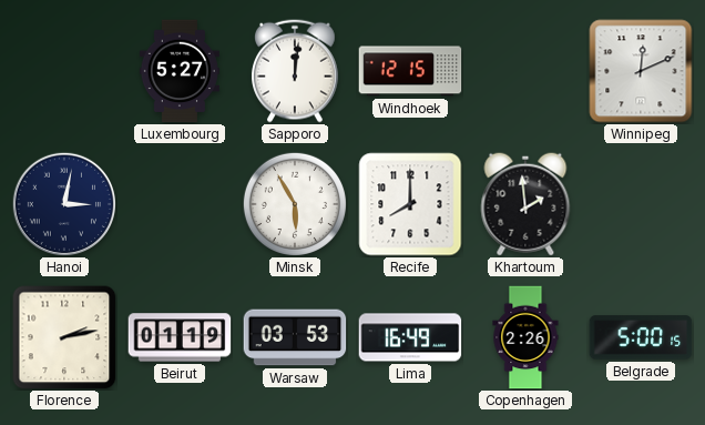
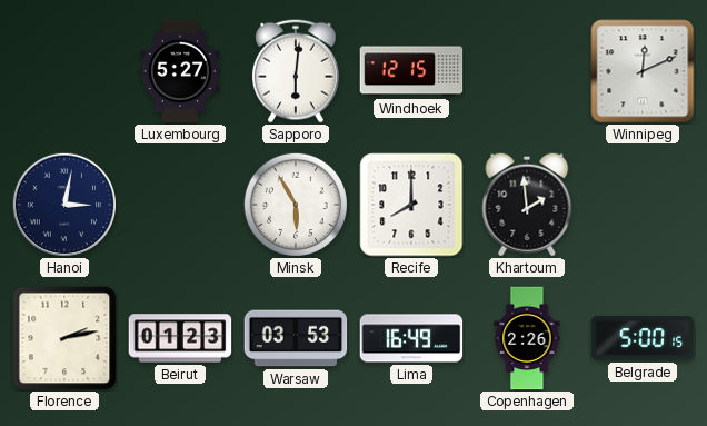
Sapporo: 12:01 -> 6:01 (297, 71)
Beirut: 01:19 -> 01:23 (180, 338)
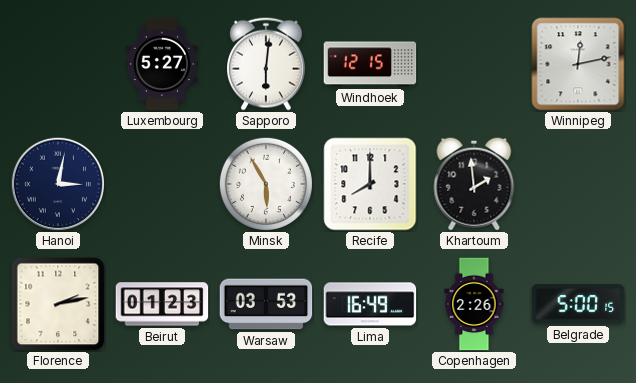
Winnipeg: 12:11 -> 12:13 (578, 64)
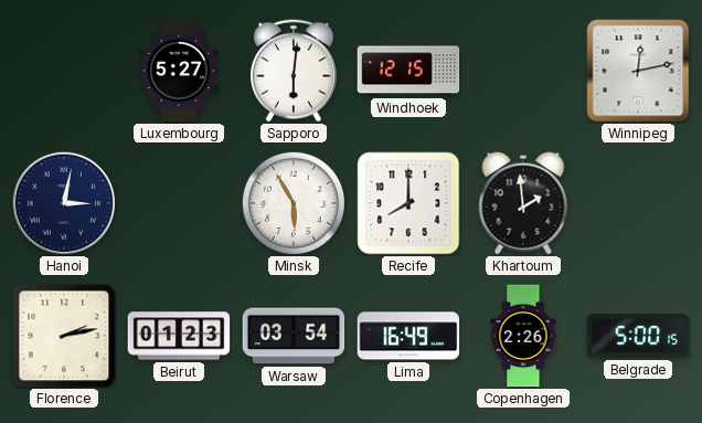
Warsaw: 03:53 -> 03:54 (294, 336)
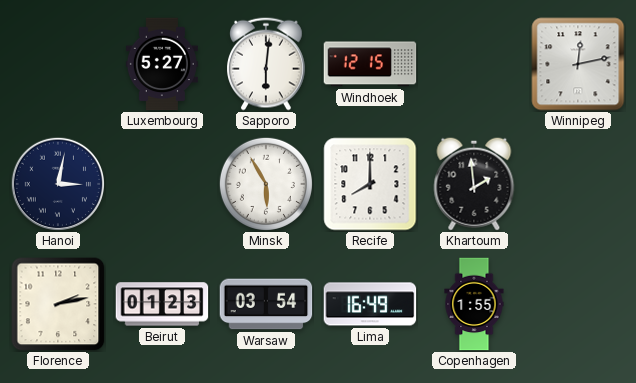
Copenhagen: 2:26 -> 1:55 (474, 304)
Belgrade: 5:00 -> none (638, 336)
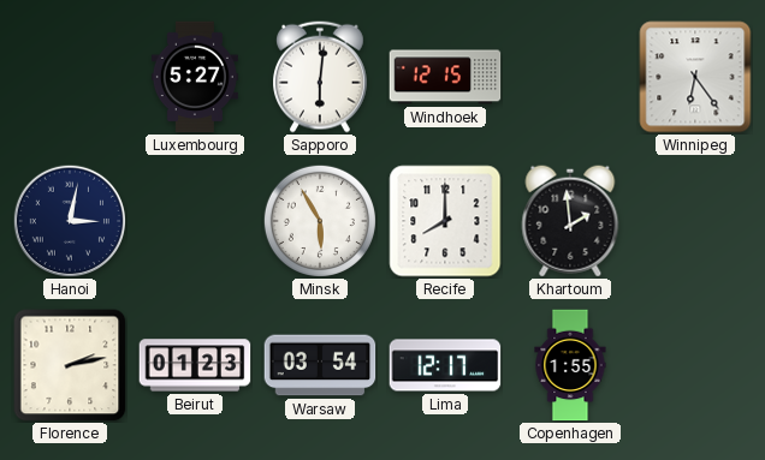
Winnipeg: 12:13 -> 6:24 (695, 77)
Lima: 16:49 -> 12:17 (445, 365)
